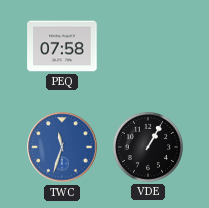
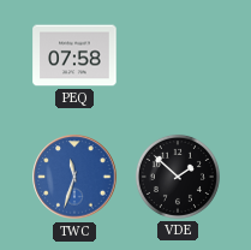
VDE: 1:05 -> 1:52 (178, 177)
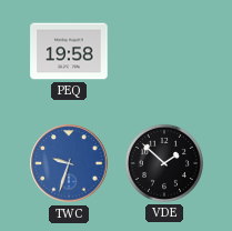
PEQ: 07:58 -> 19:58 (69, 51)
TWC: 11:33 -> 9:33 (69, 163)
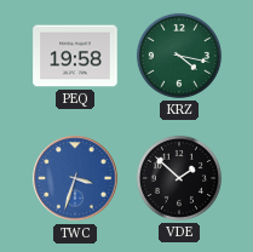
KRZ: none -> 4:17 (179, 56)
TWC: 9:33 -> 3:33 (75, 178)
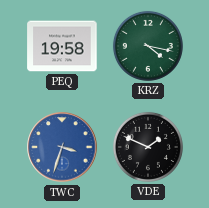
VDE: 1:52 -> 1:49 (148, 147)
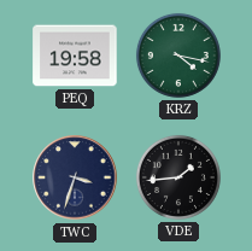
TWC dial: blue -> navy (75, 177)
VDE: 1:49 -> 1:44 (178, 177)
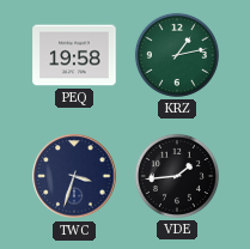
KRZ: 4:17 -> 1:13 (177, 55)
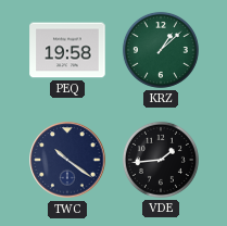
KRZ: 1:13 -> 1:08 (161, 50)
TWC: 3:33 -> 10:21 (67, 160)
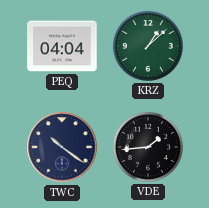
PEQ: 19:58 -> 04:04 (62, 46)
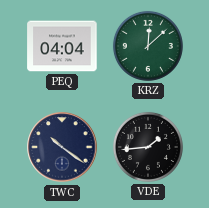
KRZ: 1:08 -> 12:08 (148, 46)
